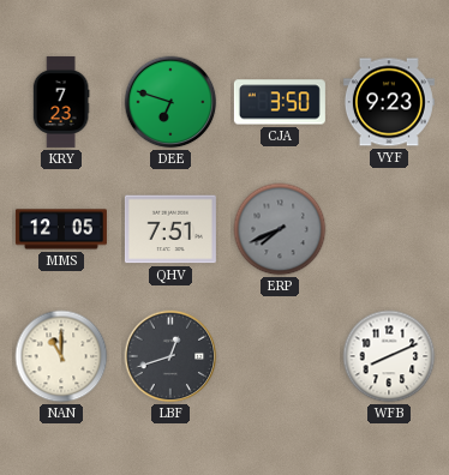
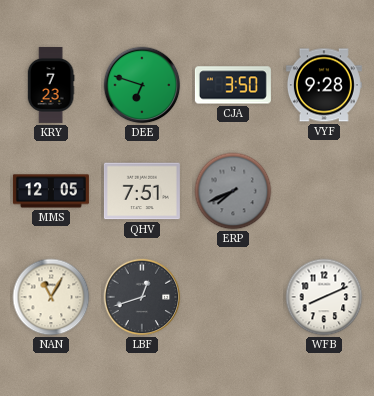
VYF: 9:23 -> 9:28 (324, 85)
NAN: 11:00 -> 11:05 (51, 297)
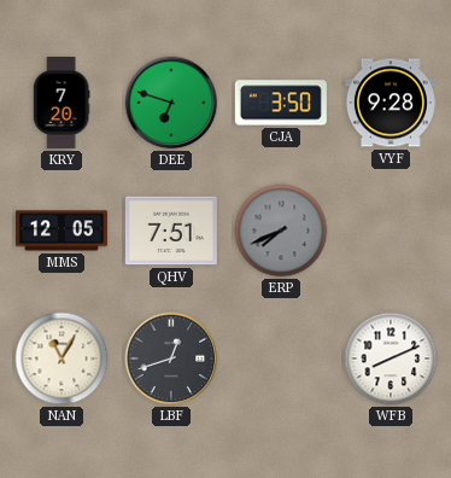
KRY: 7:23 -> 7:20 (61, 103)
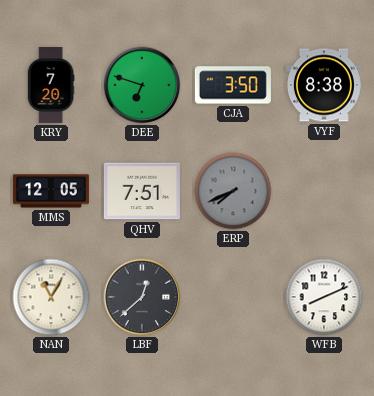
VYF: 9:28 -> 8:38 (324, 85)
LBF: 12:42 -> 12:38 (142, 297)
